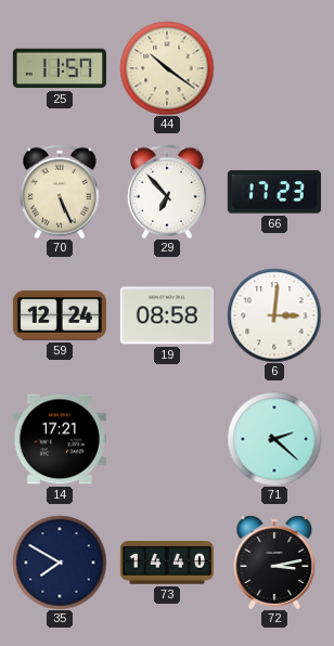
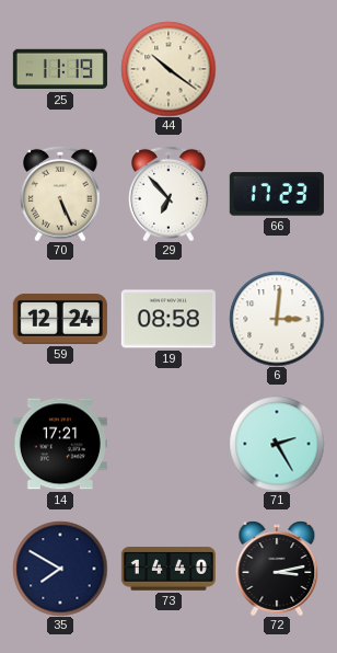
25: 11:57 -> 11:19 (60, 69)
71: 2:22 -> 2:25 (277, 444)
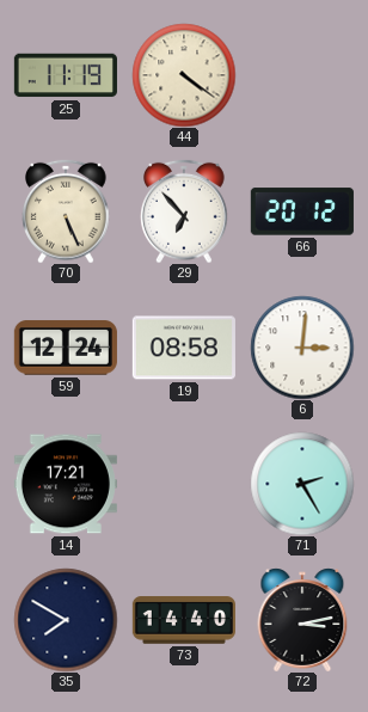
44: 10:21 -> 4:21 (184, 75)
66: 17:23 -> 20:12 (302, 211)
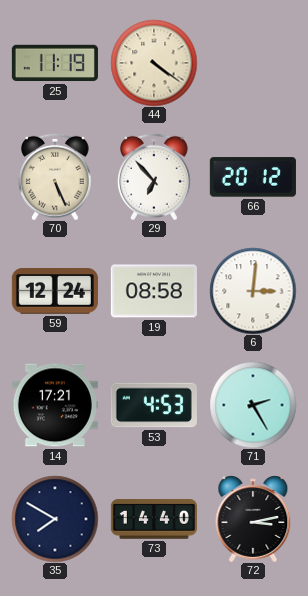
53: none -> 4:53 (154, 405)
